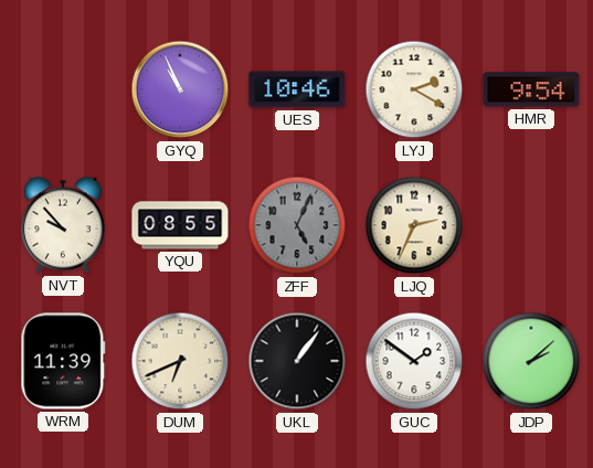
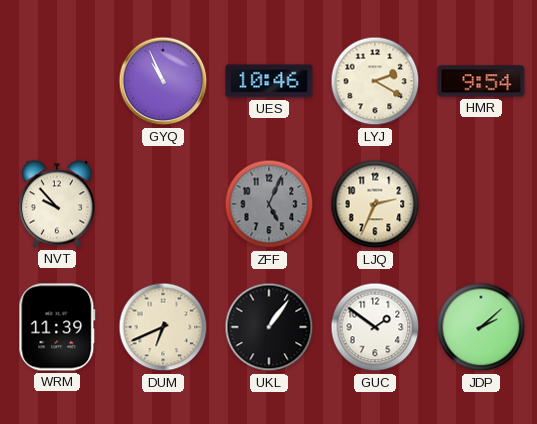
YQU: 08:55 -> none (180, 225)
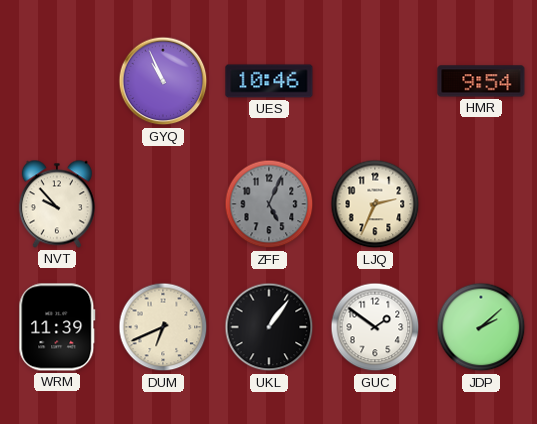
LYJ: 2:20 -> none (375, 81)
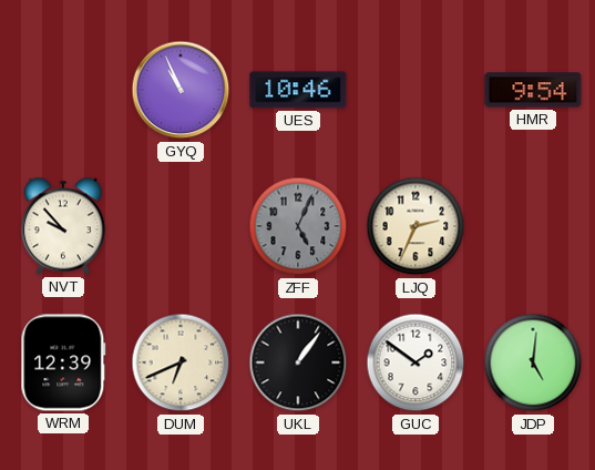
WRM: 11:39 -> 12:39 (63, 362)
JDP: 2:08 -> 5:01 (533, 362)
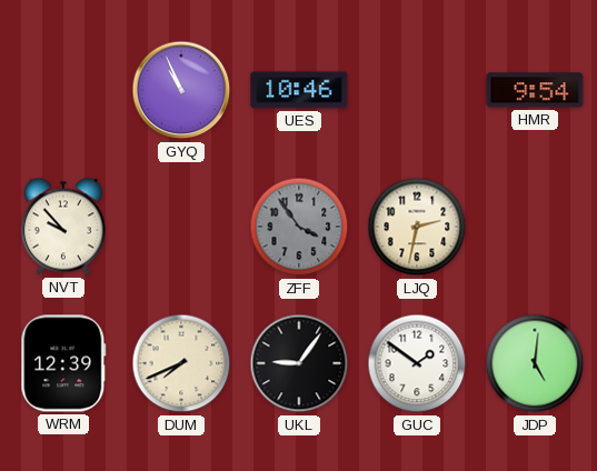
ZFF: 5:04 -> 3:54 (299, 227)
LJQ: 2:34 -> 2:32 (417, 227)
DUM: 6:41 -> 7:41 (181, 363)
UKL: 1:06 -> 9:06 (299, 363)
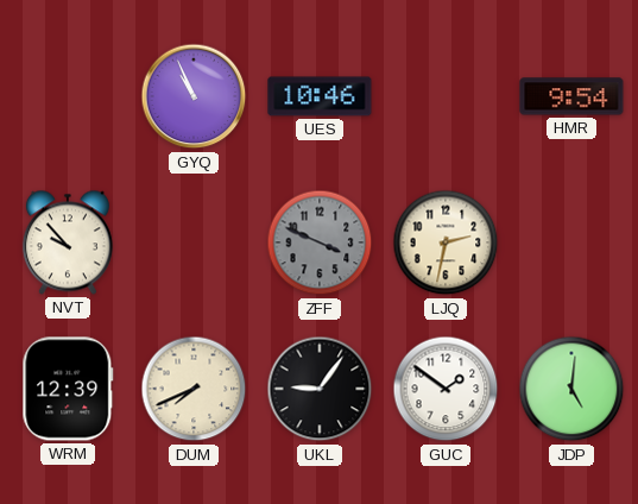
ZFF: 3:54 -> 3:49 (320, 242)
